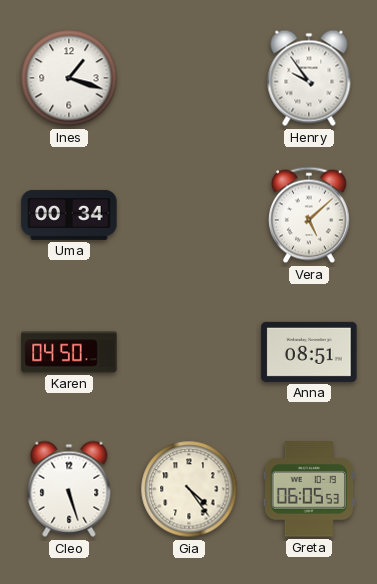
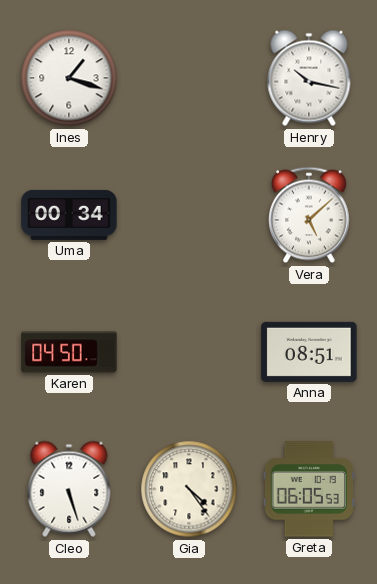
Henry: 9:54 -> 10:17 (309, 78)
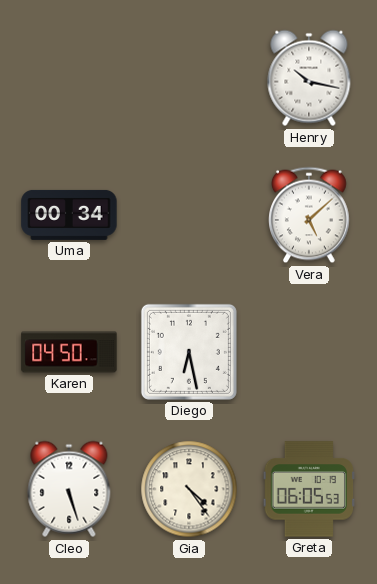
Ines: 1:18 -> none (69, 78)
Diego: none -> 6:28 (189, 352)
Anna: 08:51 -> none (309, 352)
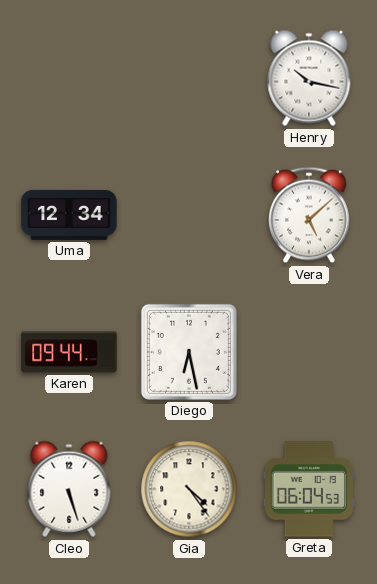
Uma: 00:34 -> 12:34 (69, 215)
Karen: 04:50 -> 09:44 (69, 352)
Greta: 06:05 -> 06:04 (309, 489)
